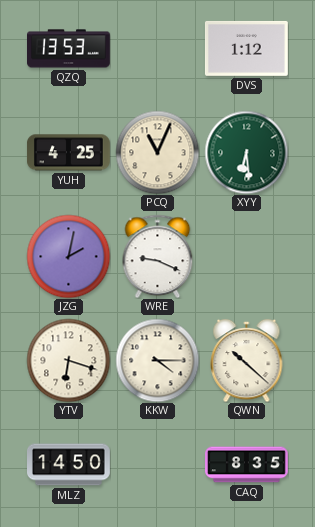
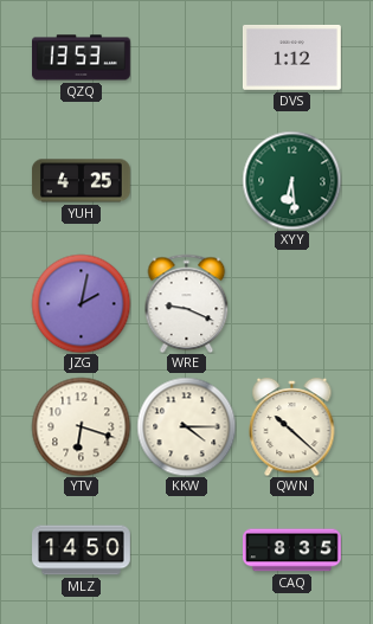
PCQ: 11:04 -> none (157, 152)
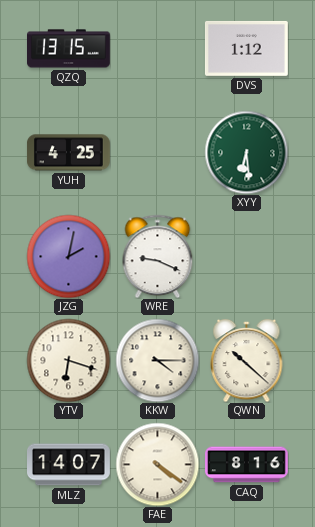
QZQ: 13:53 -> 13:15 (69, 49)
MLZ: 14:50 -> 14:07 (69, 465)
FAE: none -> 4:21 (157, 464)
CAQ: 8:35 -> 8:16 (247, 465)
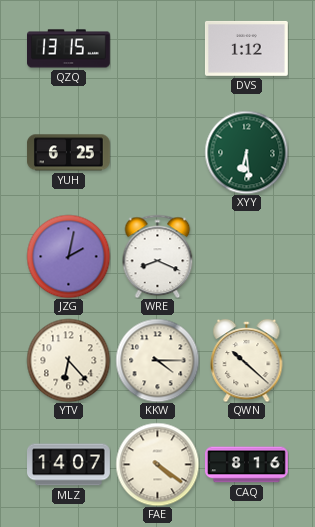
YUH: 4:25 -> 6:25 (68, 153)
WRE: 9:19 -> 8:19 (158, 256)
YTV: 6:18 -> 6:23 (68, 360)
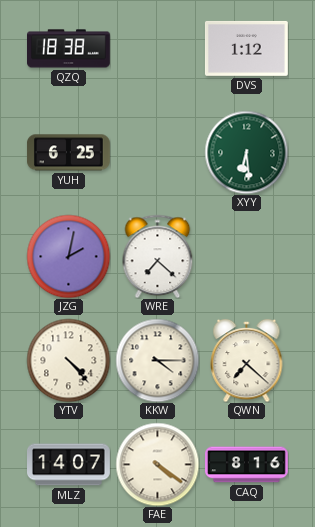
QZQ: 13:15 -> 18:38 (69, 49)
WRE: 8:19 -> 7:22 (158, 256)
YTV: 6:23 -> 4:23 (68, 360)
QWN: 10:22 -> 7:22 (247, 360)
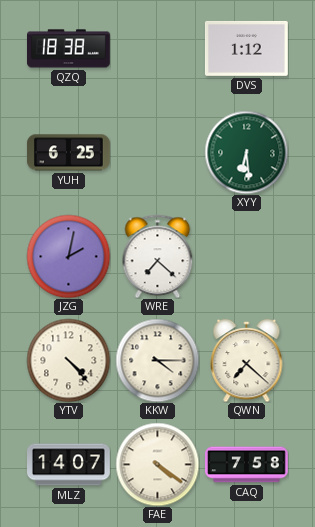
CAQ: 8:16 -> 7:58 (247, 465)
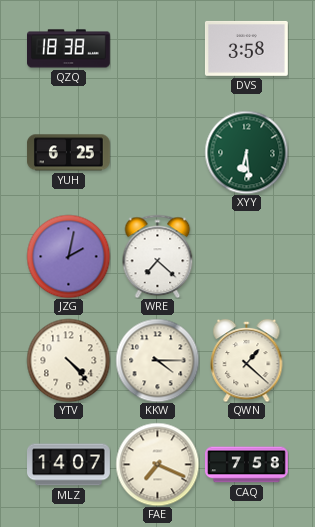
DVS: 1:12 -> 3:58 (246, 49)
QWN: 7:22 -> 1:22 (247, 360)
FAE: 4:21 -> 7:19 (157, 464)
